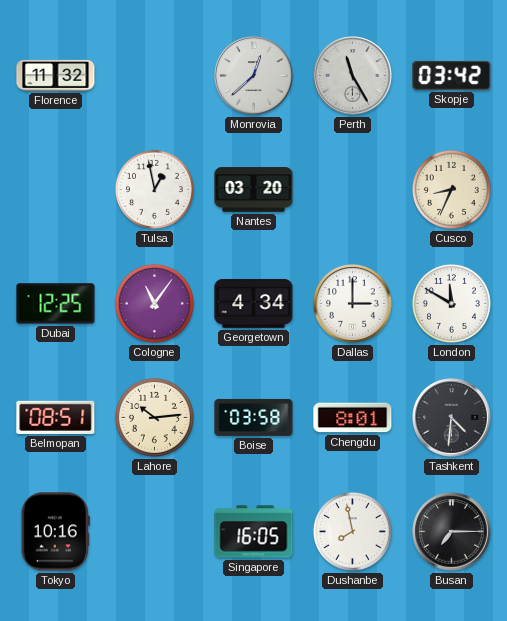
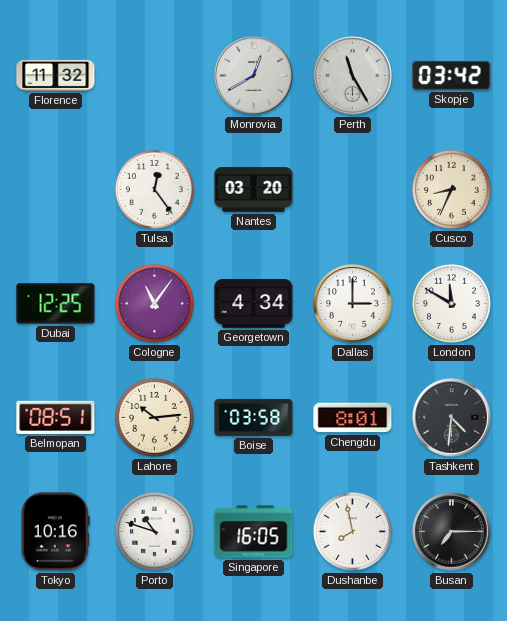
Monrovia: 12:38 -> 12:40 (254, 76)
Tulsa: 12:58 -> 12:24 (154, 189)
Porto: none -> 10:48 (154, 531)
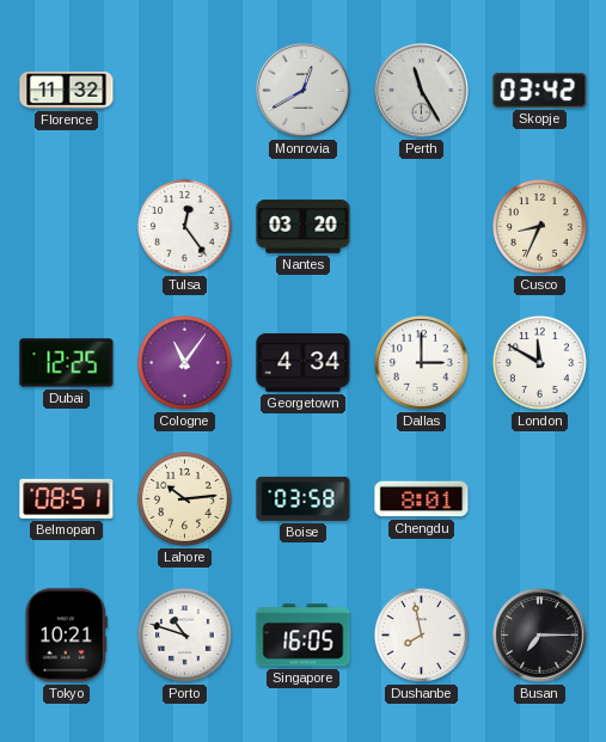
Tashkent: 4:31 -> none (452, 418)
Tokyo: 10:16 -> 10:21 (66, 636)
